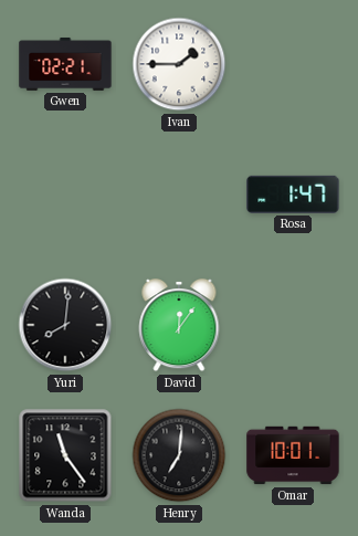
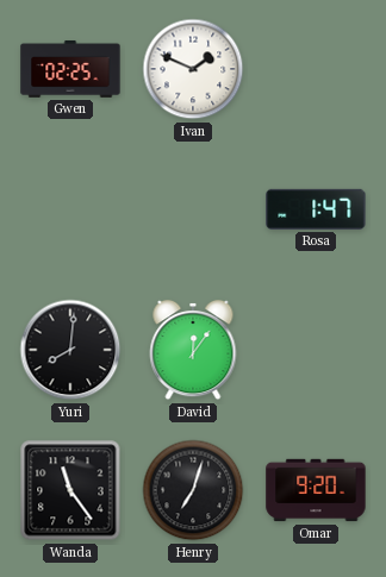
Gwen: 02:21 -> 02:25 (70, 69)
Ivan: 1:45 -> 1:49 (193, 69)
Henry: 7:01 -> 7:03 (193, 490)
Omar: 10:01 -> 9:20 (316, 490)
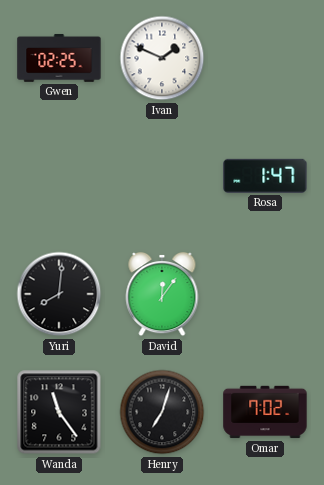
Omar: 9:20 -> 7:02 (265, 412)
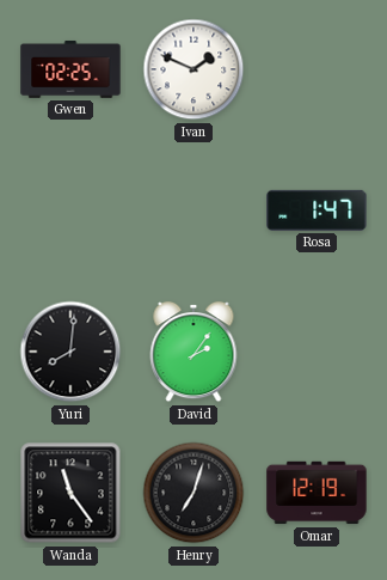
David: 12:06 -> 2:06 (193, 352)
Omar: 7:02 -> 12:19 (317, 493)
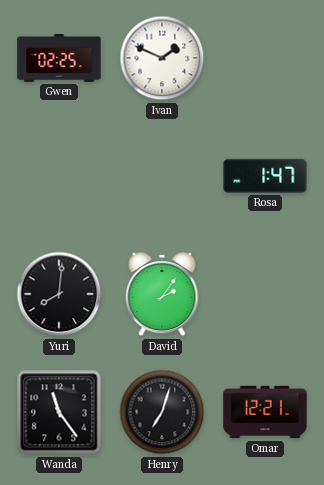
Omar: 12:19 -> 12:21 (265, 412)
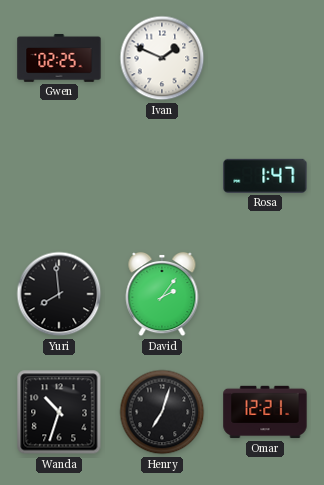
Yuri: 8:01 -> 7:59 (59, 294)
Wanda: 11:24 -> 10:33 (59, 412)
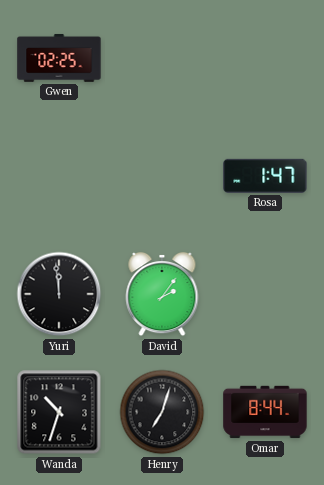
Ivan: 1:49 -> none (162, 58)
Yuri: 7:59 -> 11:59 (59, 294)
Omar: 12:21 -> 8:44 (265, 412)
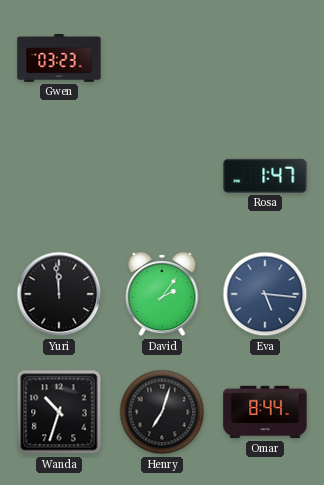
Gwen: 02:25 -> 03:23 (59, 58)
Eva: none -> 5:16 (265, 294)
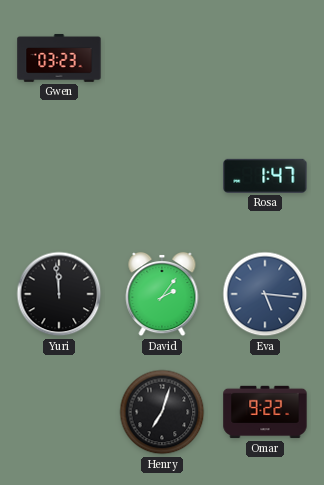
Wanda: 10:33 -> none (59, 412)
Omar: 8:44 -> 9:22 (265, 412)
